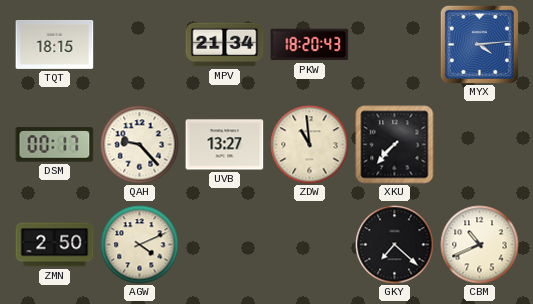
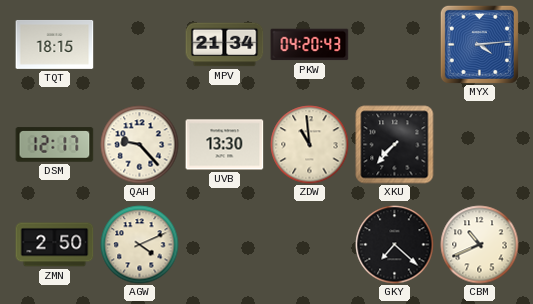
PKW: 18:20 -> 04:20 (310, 45)
DSM: 00:17 -> 12:17 (55, 145)
UVB: 13:27 -> 13:30 (225, 145)
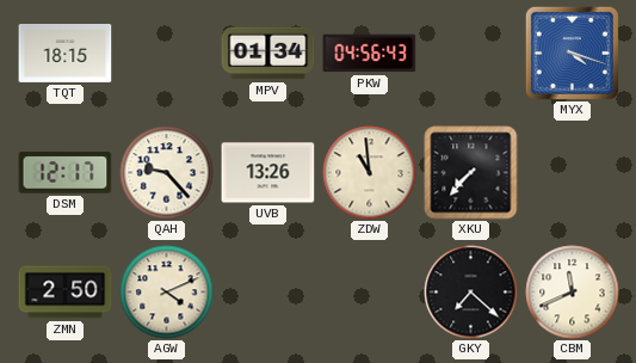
MPV: 21:34 -> 01:34 (268, 54)
PKW: 04:20 -> 04:56 (370, 54)
MYX: 4:14 -> 4:18 (572, 53)
UVB: 13:30 -> 13:26 (268, 173)
CBM: 10:41 -> 11:41 (573, 293)
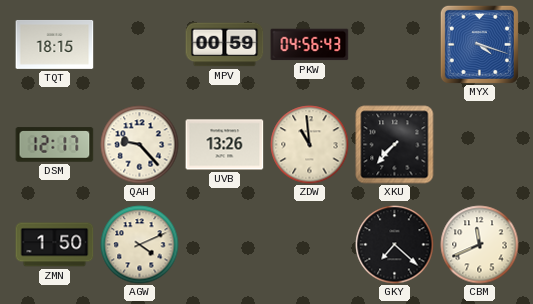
MPV: 01:34 -> 00:59 (225, 45)
ZMN: 2:50 -> 1:50 (55, 245)
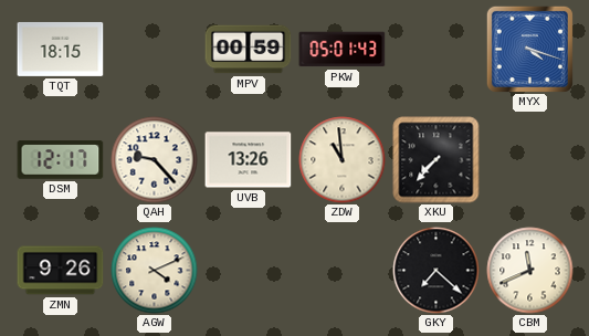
PKW: 04:56 -> 05:01 (343, 50)
ZMN: 1:50 -> 9:26 (61, 271)
